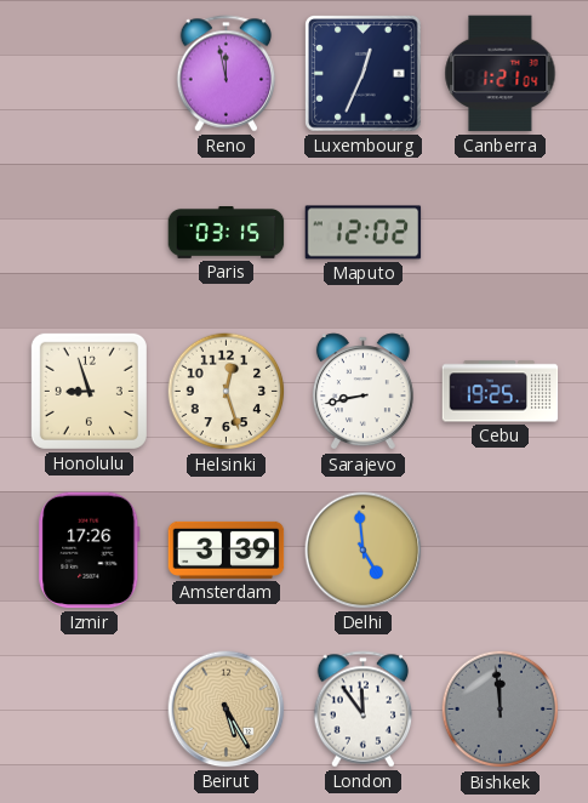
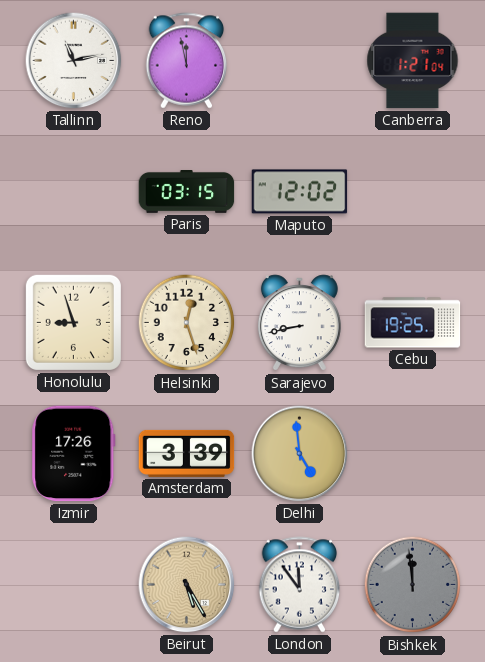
Tallinn: none -> 11:13 (74, 61)
Luxembourg: 12:34 -> none (364, 74)
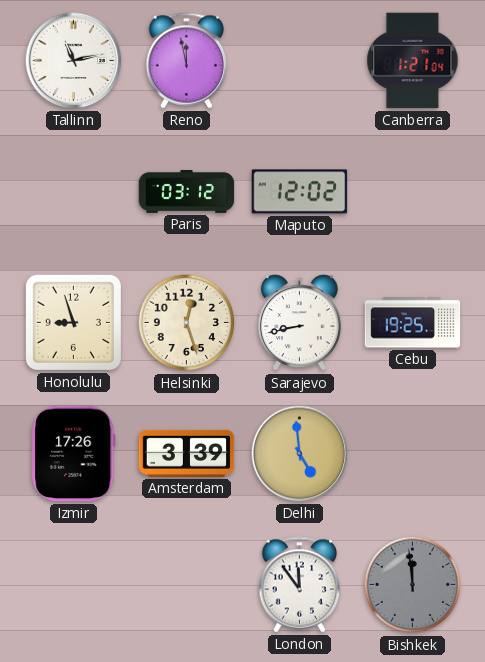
Paris: 03:15 -> 03:12 (187, 192)
Beirut: 5:25 -> none (187, 585)
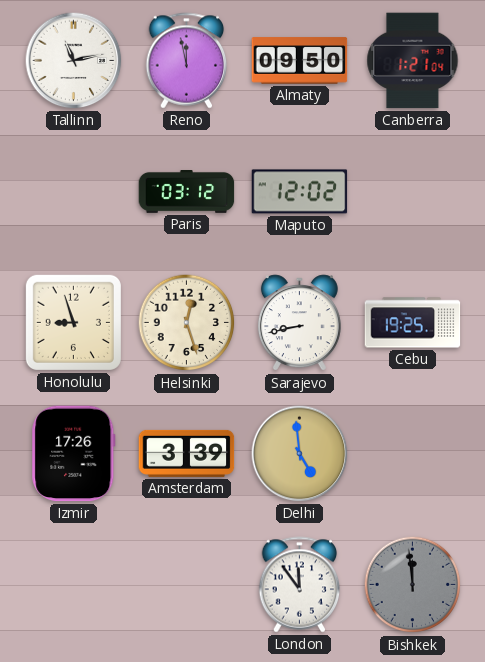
Almaty: none -> 09:50 (300, 61)
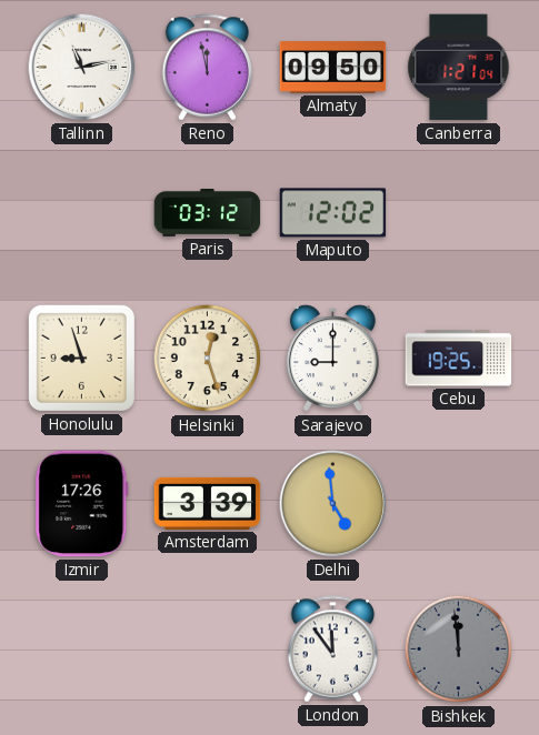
Sarajevo: 8:43 -> 9:00 (332, 359)
